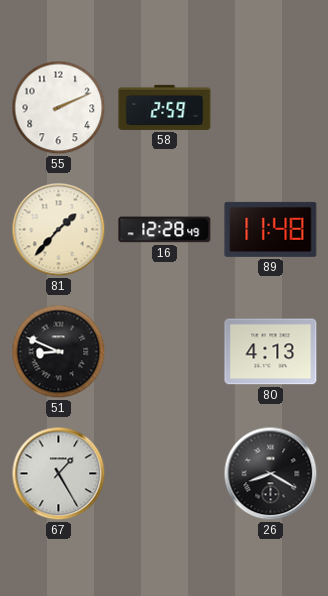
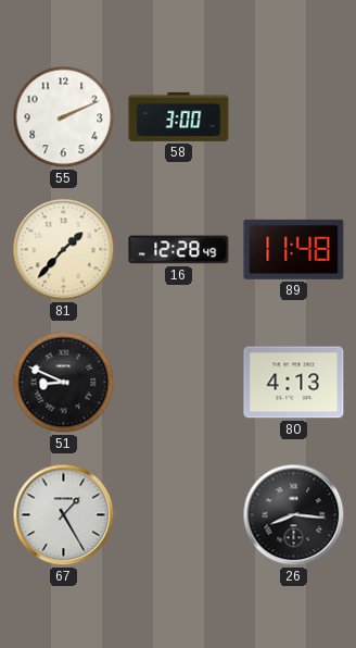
58: 2:59 -> 3:00 (179, 116)
26: 8:20 -> 8:16 (294, 515)
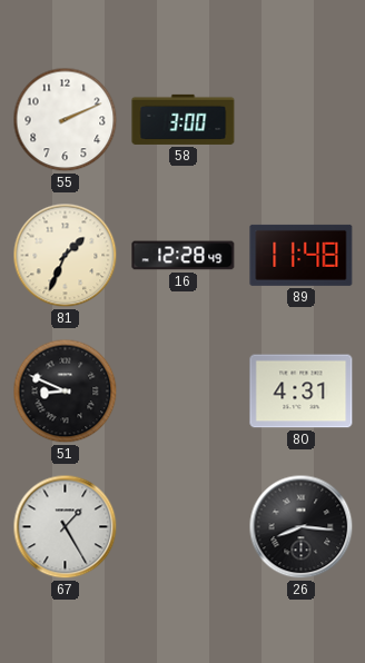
81: 1:37 -> 1:34 (66, 256)
80: 4:13 -> 4:31 (302, 392)
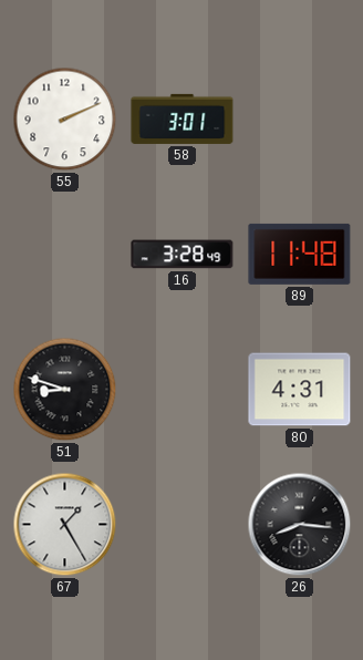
58: 3:00 -> 3:01 (183, 118)
81: 1:34 -> none (66, 256)
16: 12:28 -> 3:28 (183, 255)
51: 8:49 -> 8:48 (65, 390)
